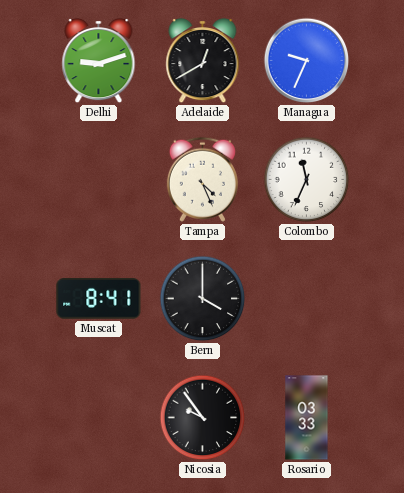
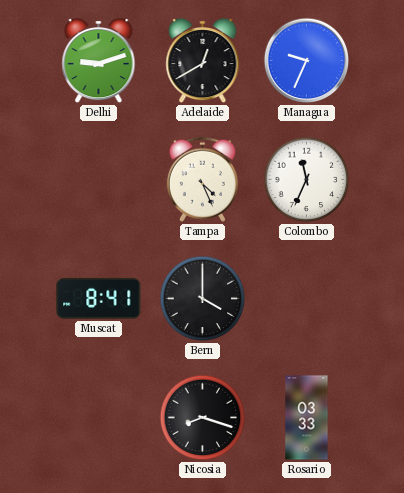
Nicosia: 9:54 -> 8:18 (203, 418)
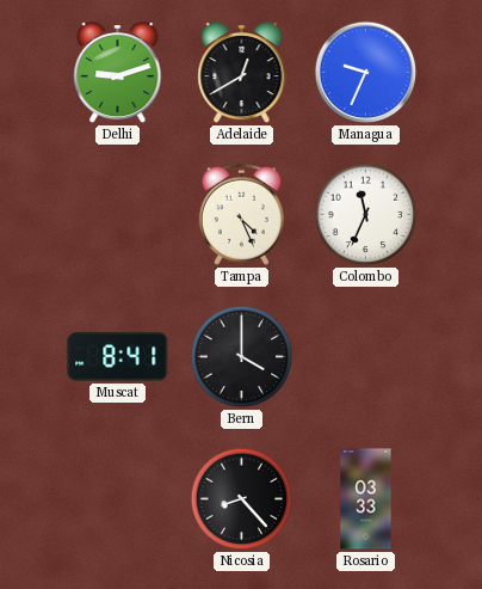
Nicosia: 8:18 -> 8:23 (242, 499)
